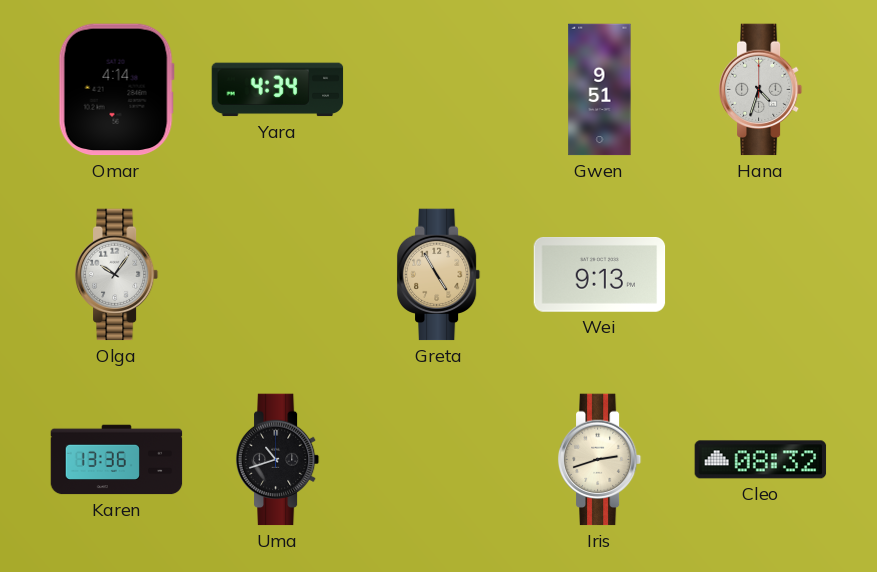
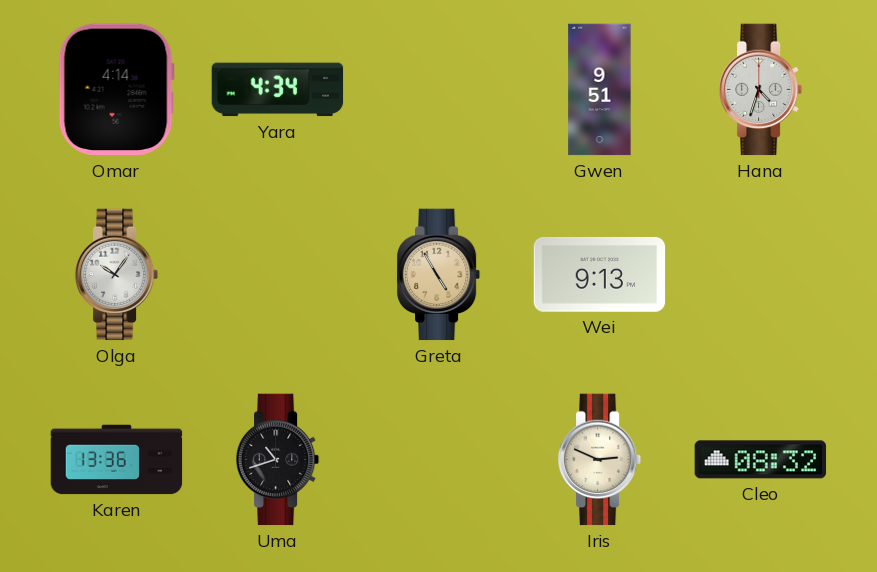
Iris: 2:42 -> 2:49 (600, 460)
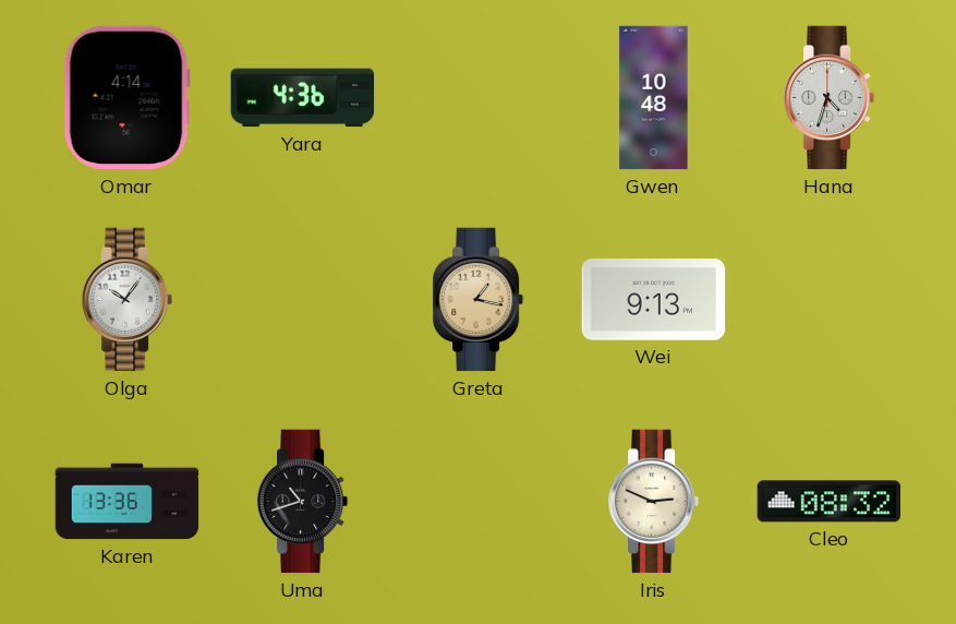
Yara: 4:34 -> 4:36 (303, 98)
Gwen: 9:51 -> 10:48 (654, 98)
Greta: 4:55 -> 1:17 (479, 300)
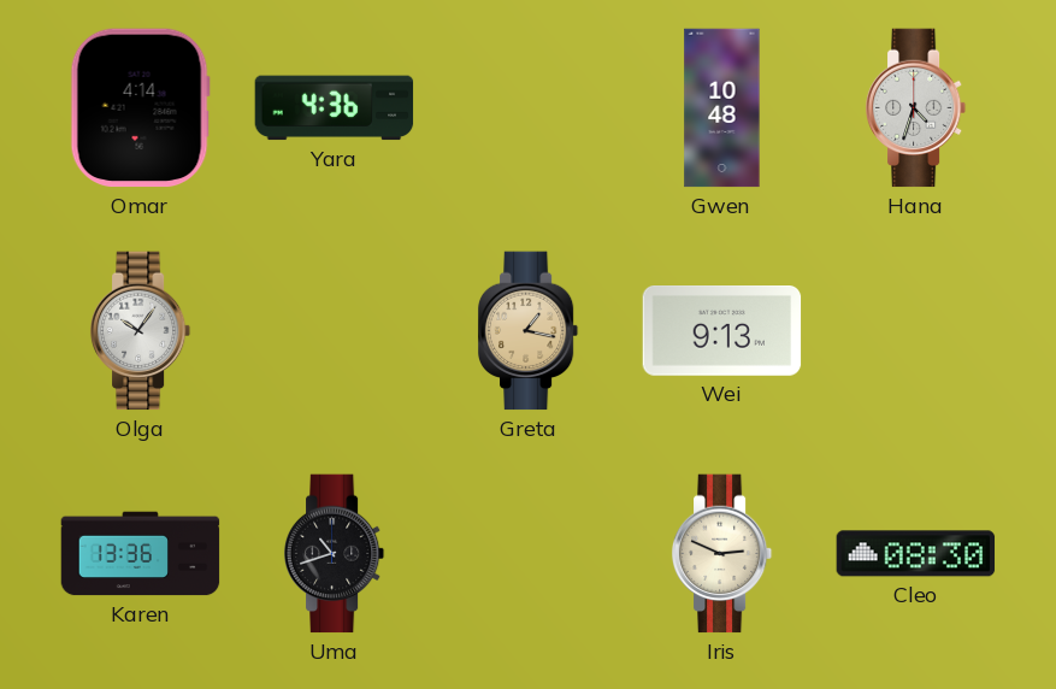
Cleo: 08:32 -> 08:30 (916, 554)
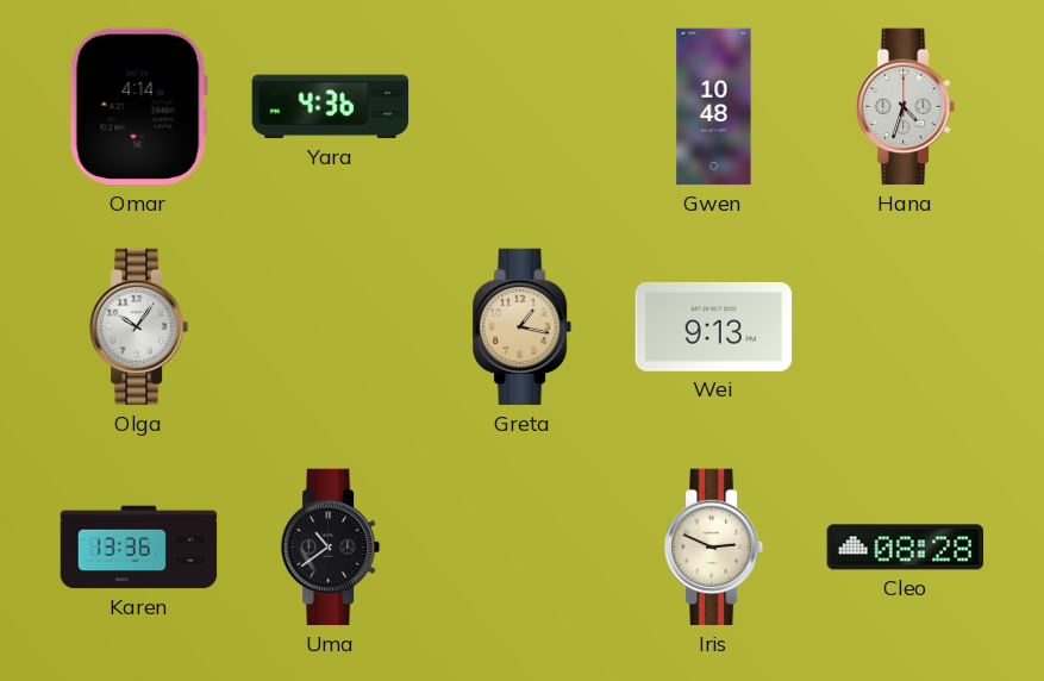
Uma: 10:42 -> 10:39 (331, 548)
Cleo: 08:30 -> 08:28 (906, 548)
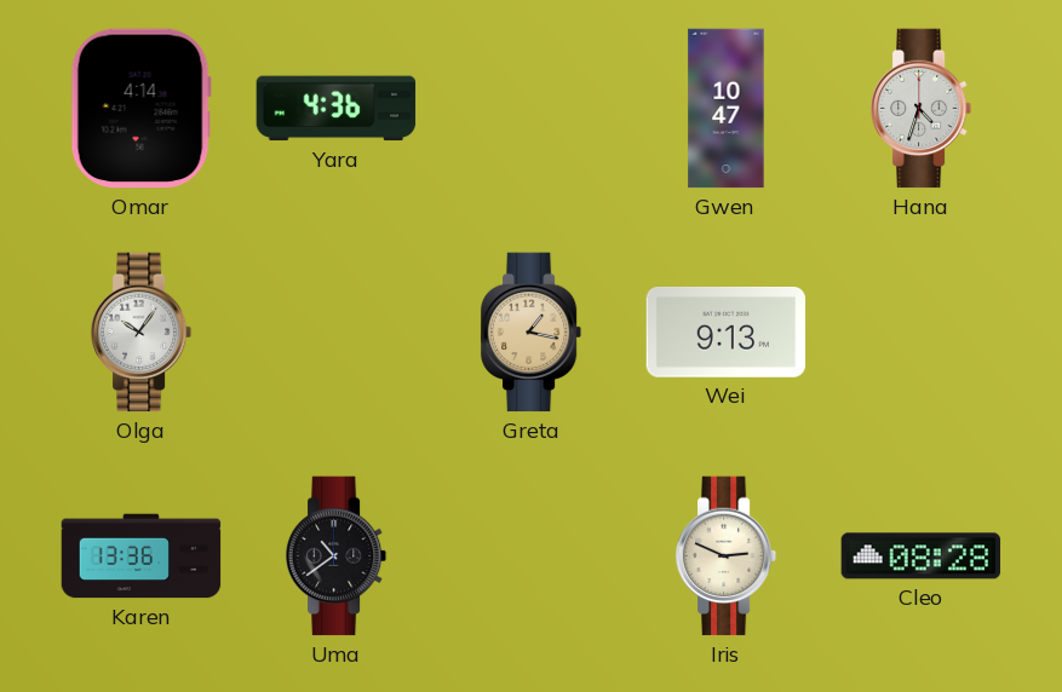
Gwen: 10:48 -> 10:47 (727, 109)
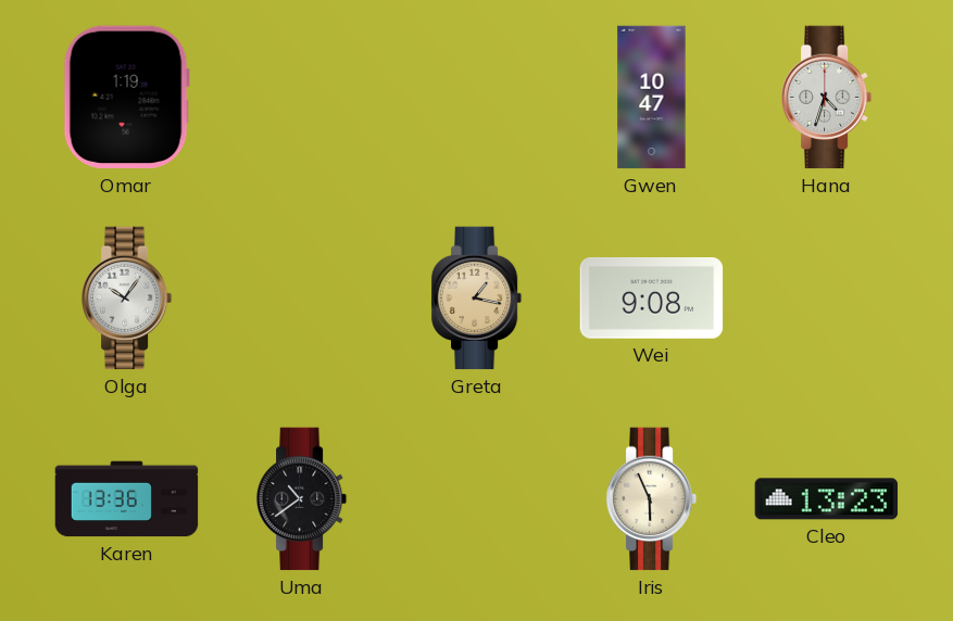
Omar: 4:14 -> 1:19 (126, 98)
Yara: 4:36 -> none (337, 109)
Wei: 9:13 -> 9:08 (652, 299)
Iris: 2:49 -> 5:56 (652, 499)
Cleo: 08:28 -> 13:23 (827, 499)
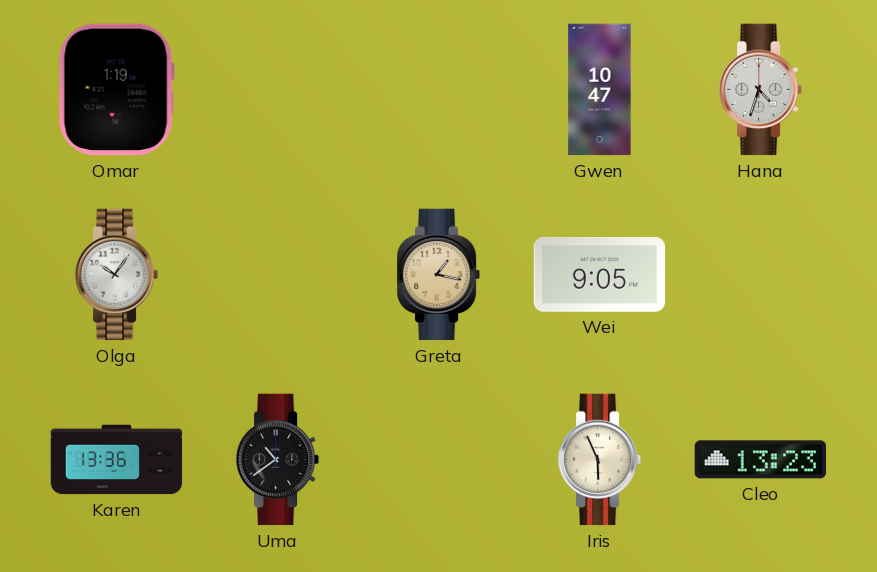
Wei: 9:08 -> 9:05 (600, 275)
